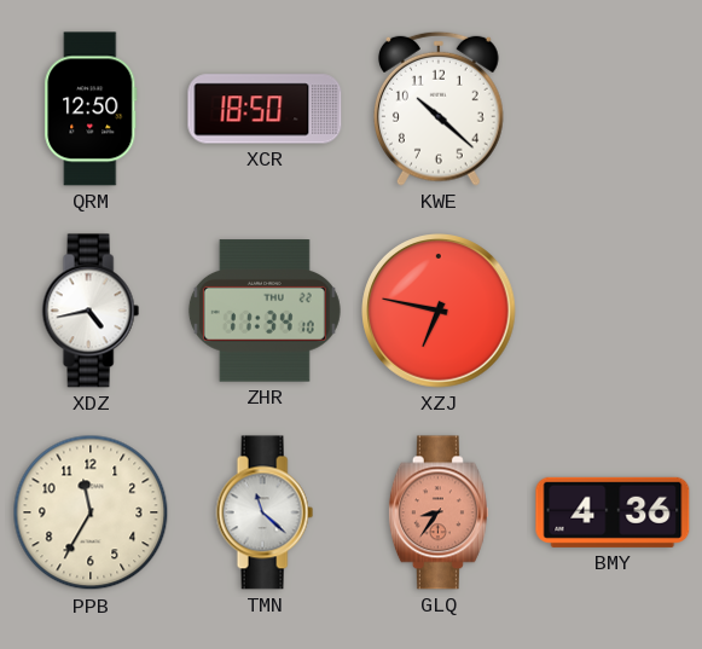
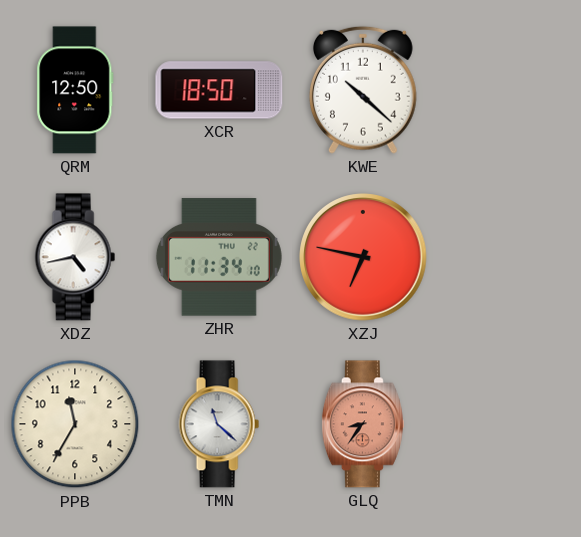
BMY: 4:36 -> none (613, 512)
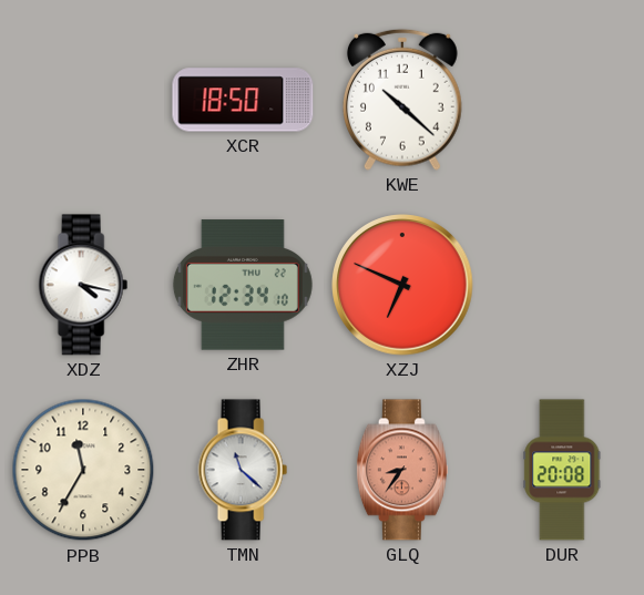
QRM: 12:50 -> none (75, 90)
XDZ: 4:43 -> 4:17 (83, 285)
ZHR: 11:34 -> 12:34 (243, 285)
XZJ: 6:47 -> 6:49 (402, 285)
DUR: none -> 20:08 (562, 470)
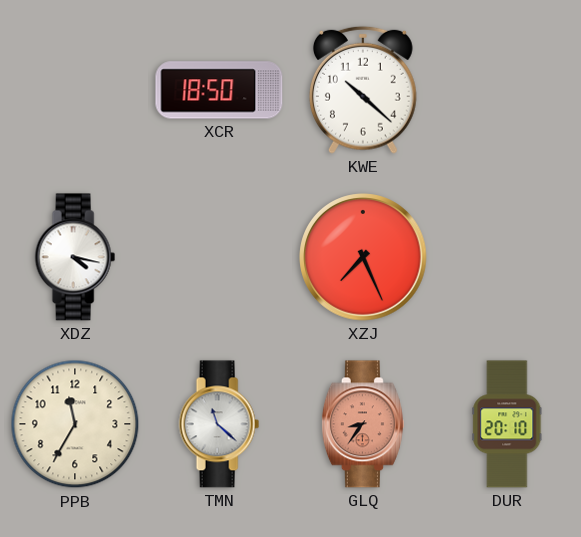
ZHR: 12:34 -> none (243, 285)
XZJ: 6:49 -> 7:26 (363, 257)
DUR: 20:08 -> 20:10 (507, 424)
